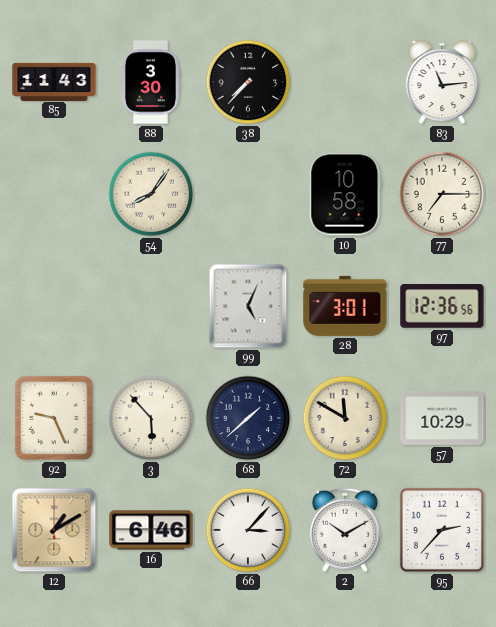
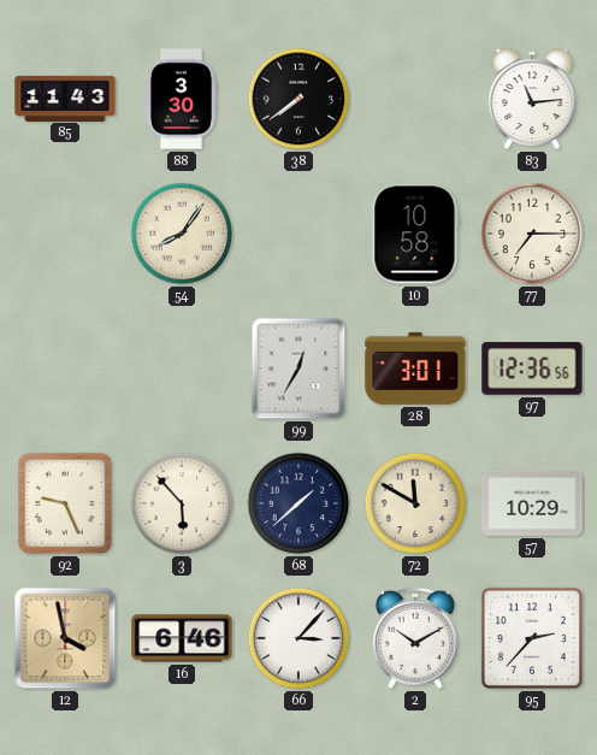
38: 7:37 -> 7:39 (298, 99)
99: 5:04 -> 12:35 (298, 368)
12: 1:10 -> 3:58 (65, 638)
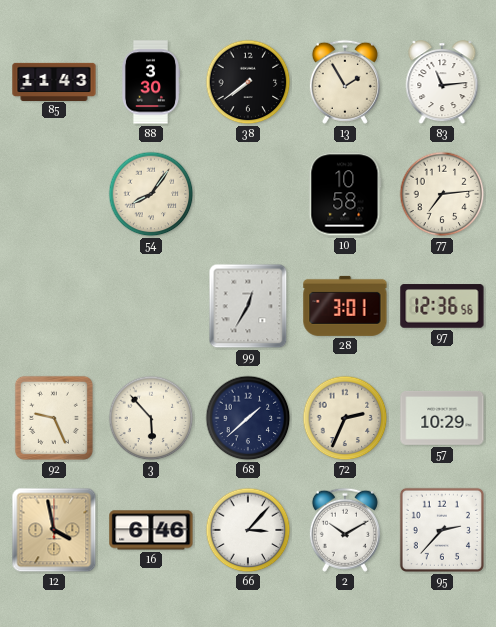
13: none -> 1:55 (345, 82)
77: 7:15 -> 7:14 (442, 194)
72: 11:50 -> 2:34 (345, 418)
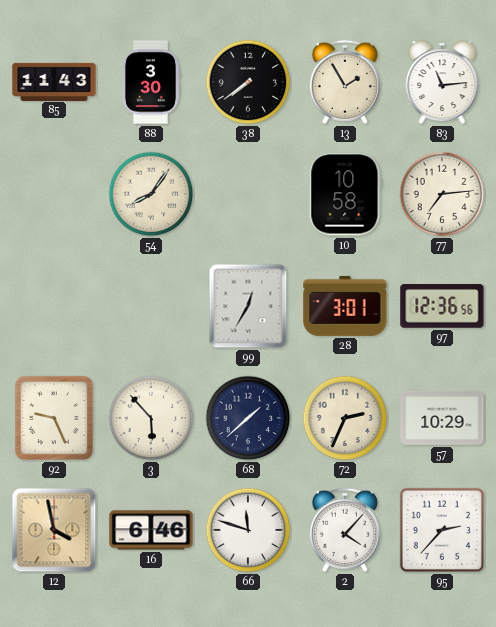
66: 3:07 -> 11:48 (248, 530)
2: 10:10 -> 4:07 (345, 530)
